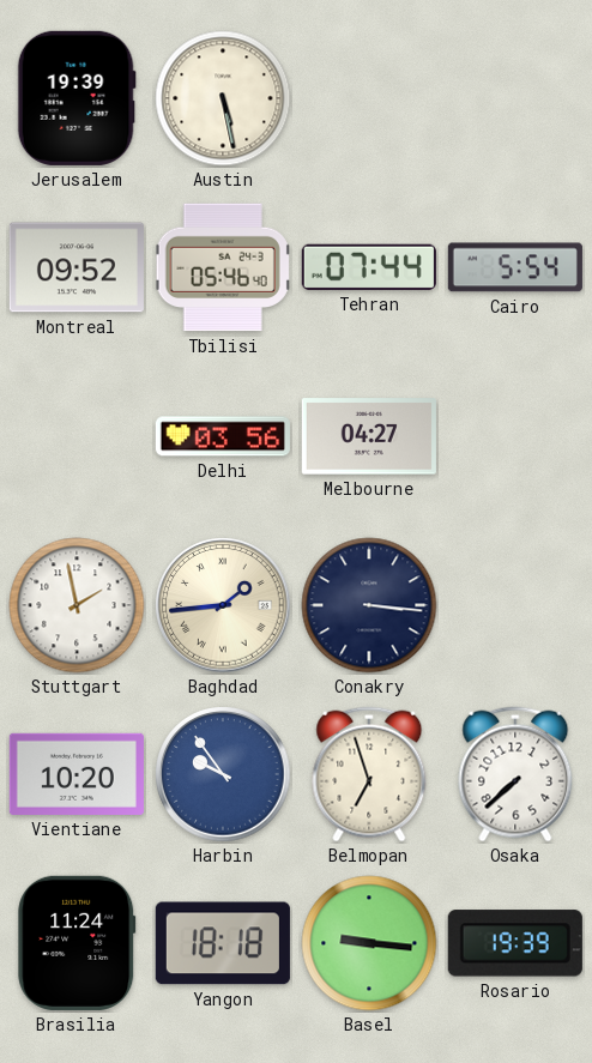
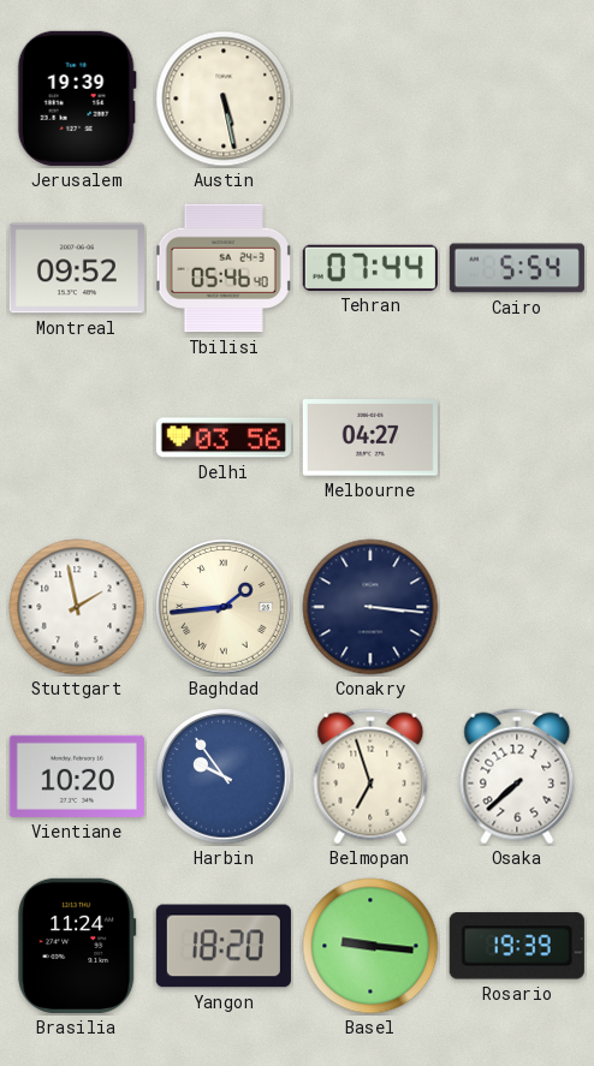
Yangon: 18:18 -> 18:20 (224, 946)
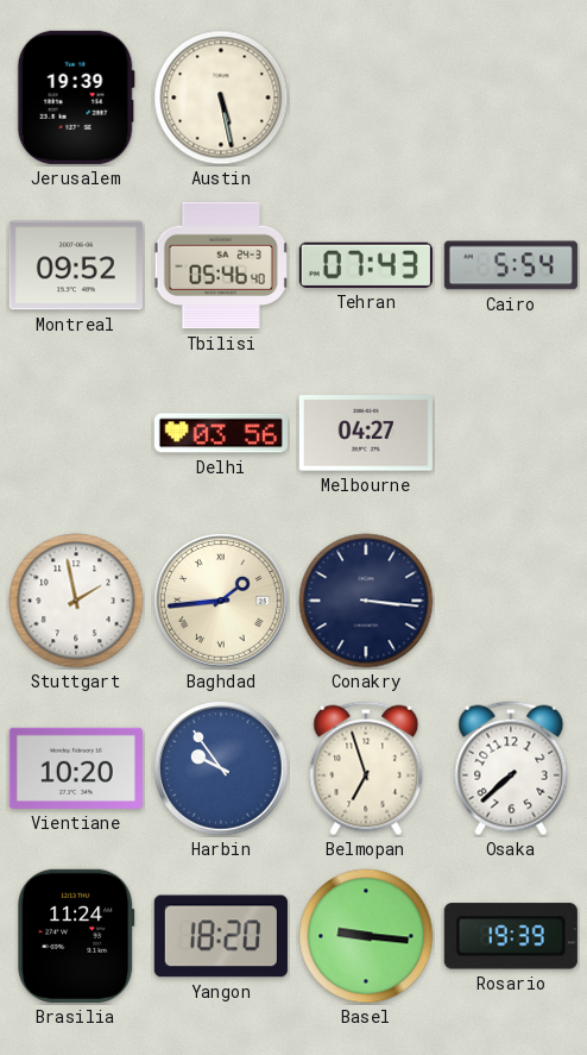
Tehran: 07:44 -> 07:43 (366, 265)
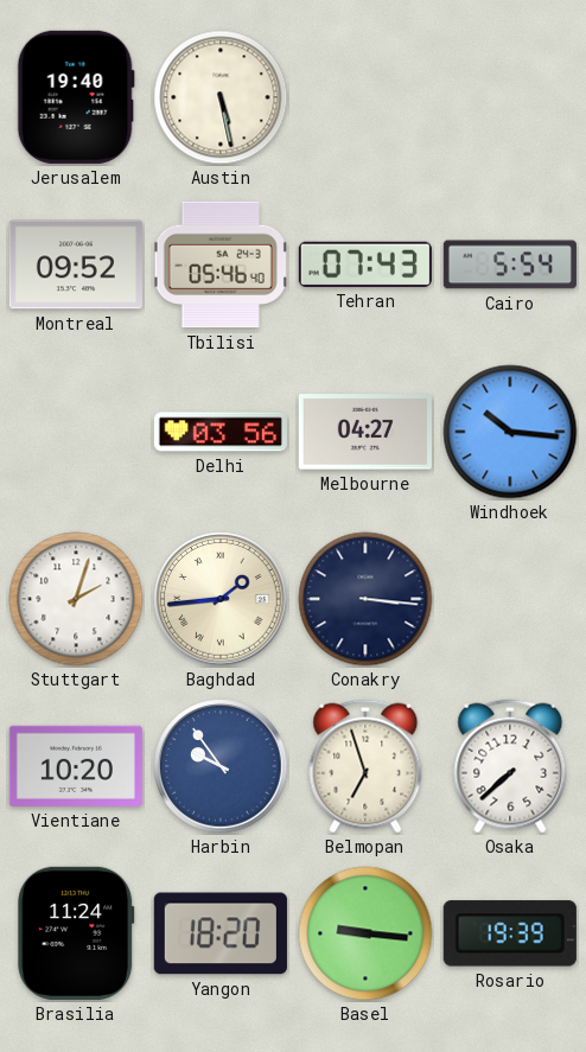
Jerusalem: 19:39 -> 19:40 (76, 97)
Windhoek: none -> 10:16 (510, 432)
Stuttgart: 1:58 -> 2:03 (76, 599)
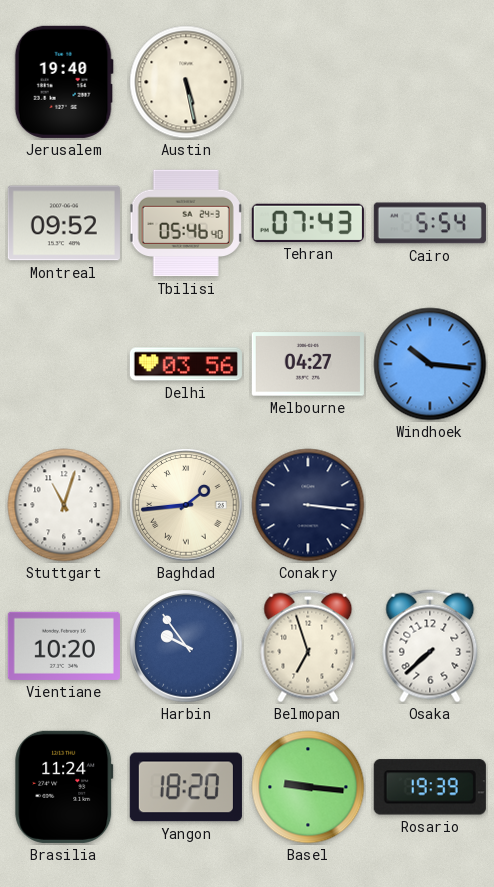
Stuttgart: 2:03 -> 11:03 (64, 505)
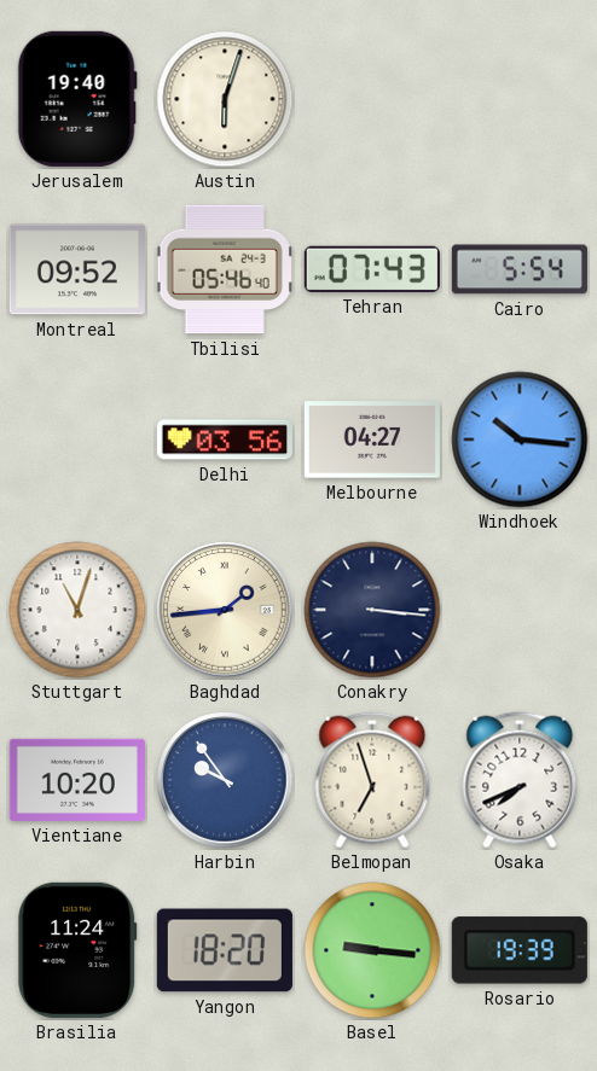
Austin: 5:28 -> 6:03 (225, 99)
Osaka: 7:38 -> 7:41 (520, 780)
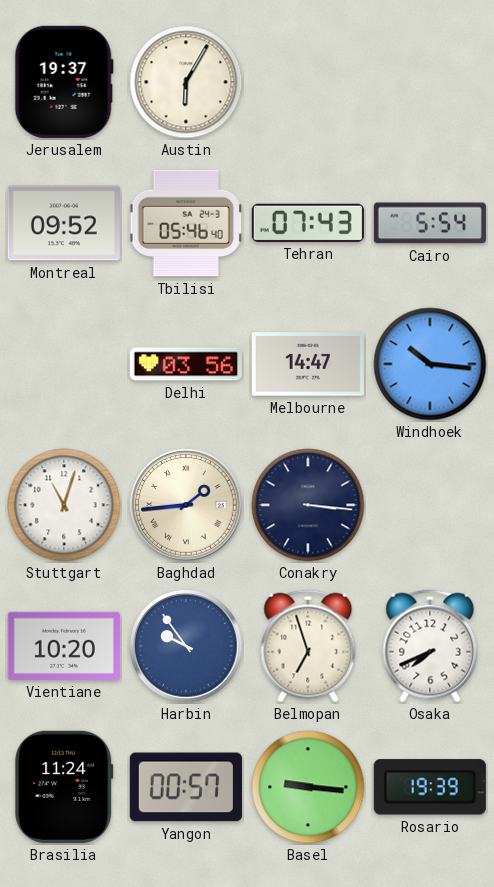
Jerusalem: 19:40 -> 19:37 (64, 82)
Austin: 6:03 -> 6:05 (186, 82)
Melbourne: 04:27 -> 14:47 (308, 364)
Yangon: 18:20 -> 00:57 (186, 787)
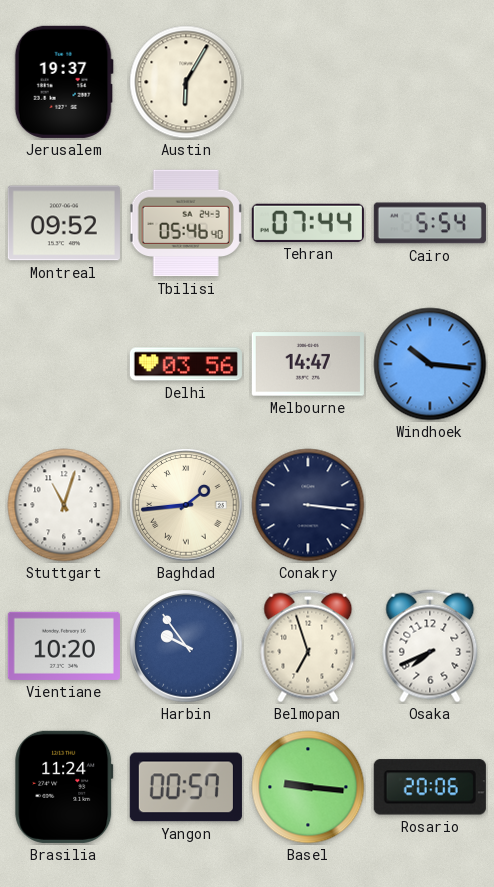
Tehran: 07:43 -> 07:44 (308, 223)
Rosario: 19:39 -> 20:06 (430, 787)
